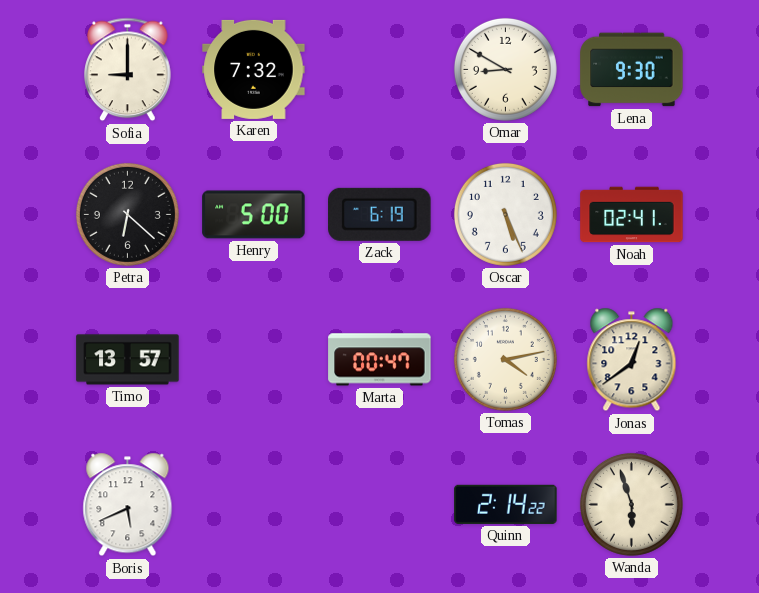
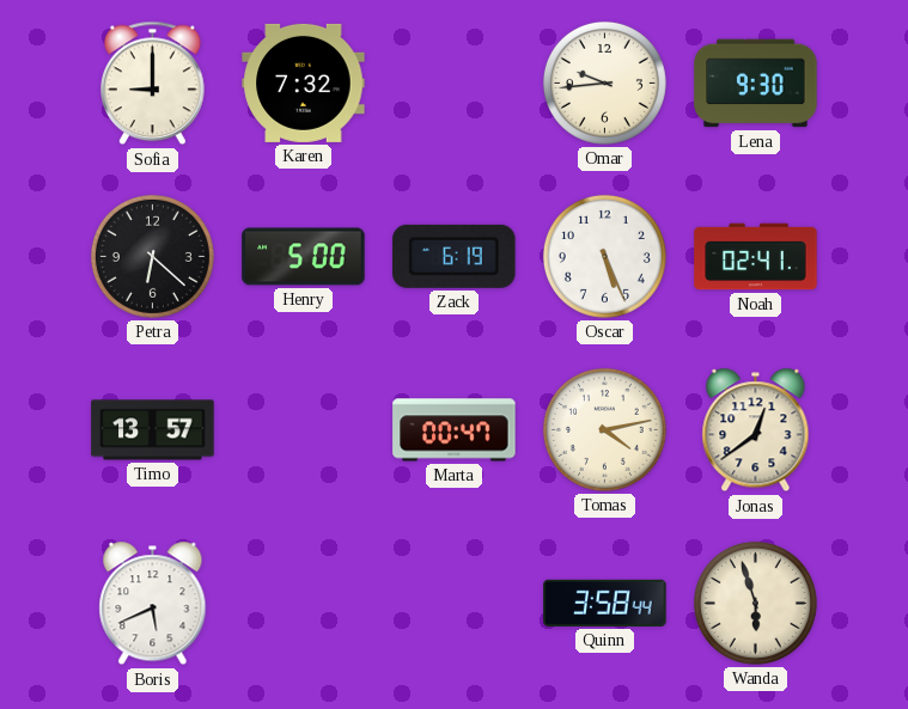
Omar: 8:50 -> 9:44 (604, 82)
Quinn: 2:14 -> 3:58 (605, 603)
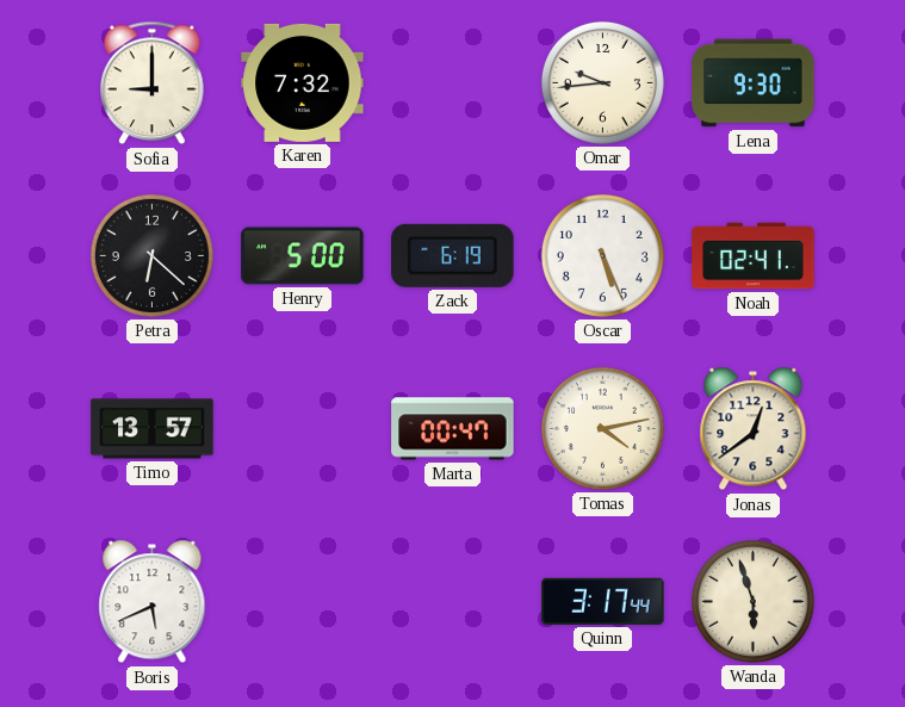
Quinn: 3:58 -> 3:17 (603, 601)
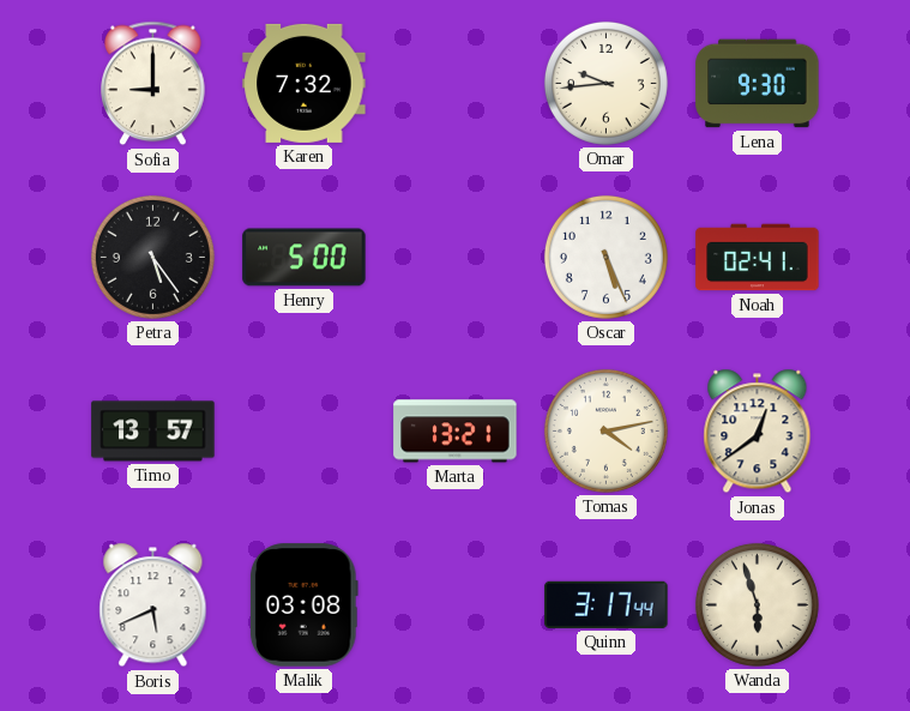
Petra: 6:22 -> 5:24 (152, 257)
Zack: 6:19 -> none (453, 255)
Marta: 00:47 -> 13:21 (456, 432)
Malik: none -> 03:08 (303, 605)
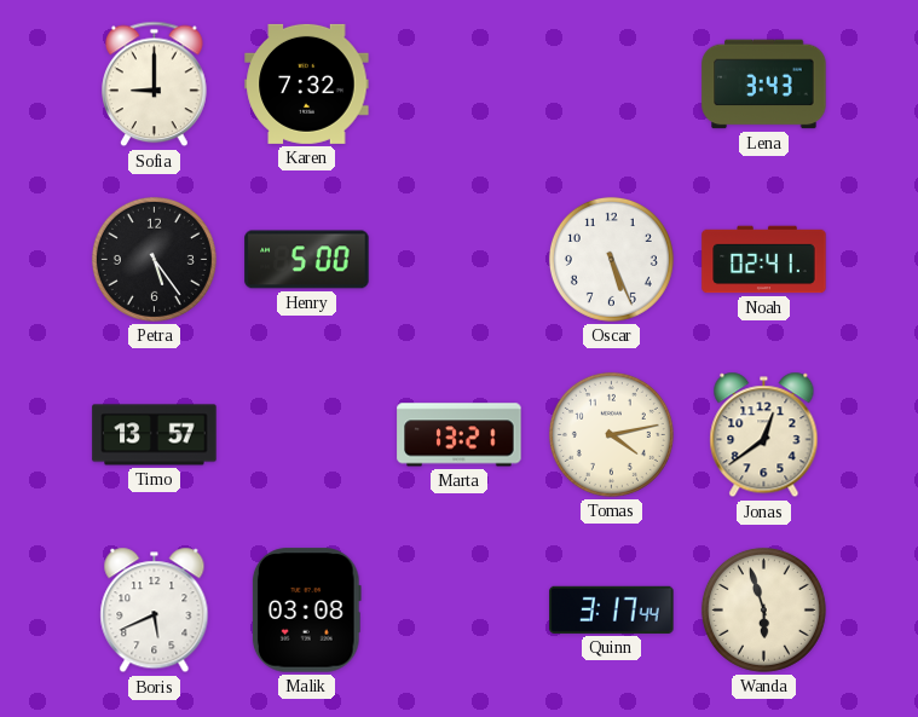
Omar: 9:44 -> none (605, 83)
Lena: 9:30 -> 3:43 (764, 85)
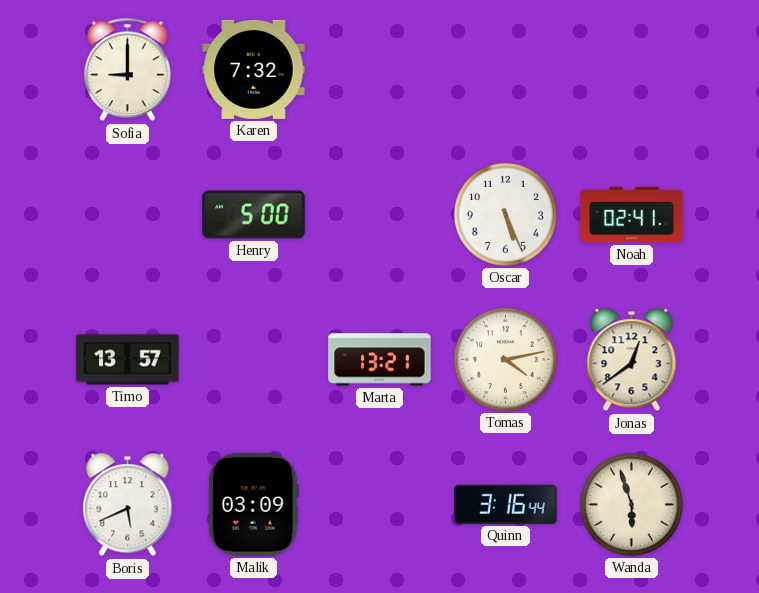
Lena: 3:43 -> none (764, 85)
Petra: 5:24 -> none (154, 259)
Malik: 03:08 -> 03:09 (253, 505)
Quinn: 3:17 -> 3:16 (506, 504)
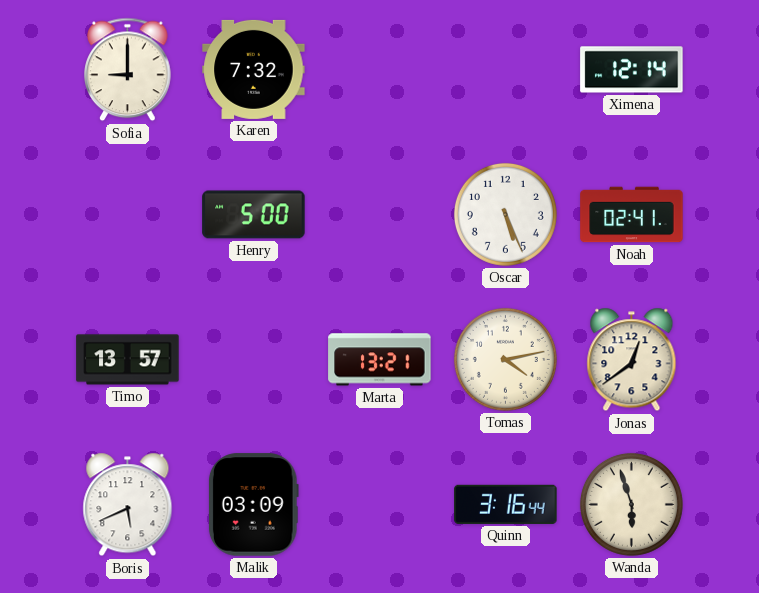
Ximena: none -> 12:14 (632, 70)
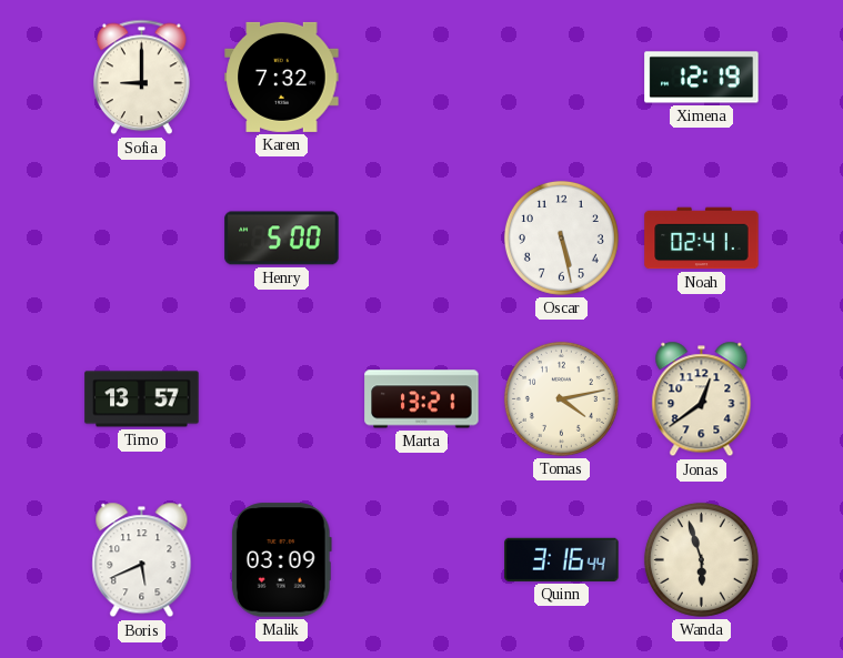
Ximena: 12:14 -> 12:19 (702, 78)
Oscar: 5:26 -> 5:28 (561, 237)
